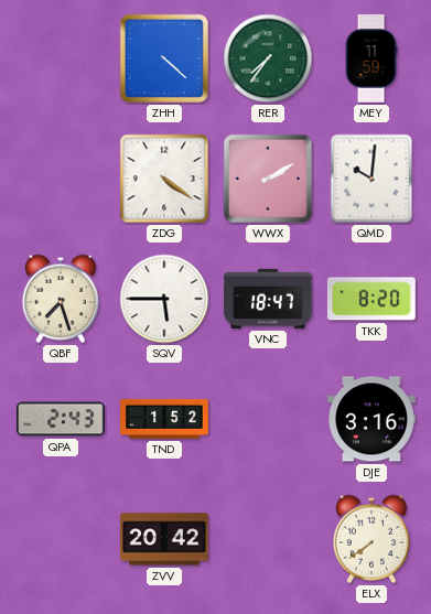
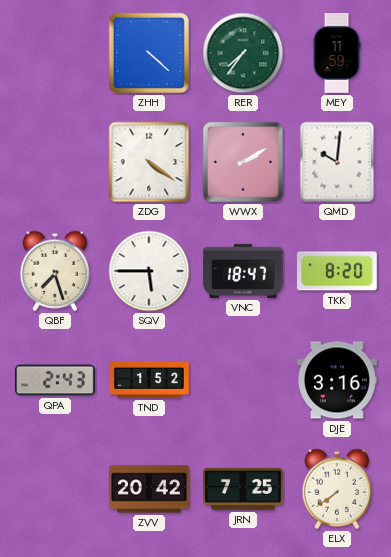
JRN: none -> 7:25 (244, 489)
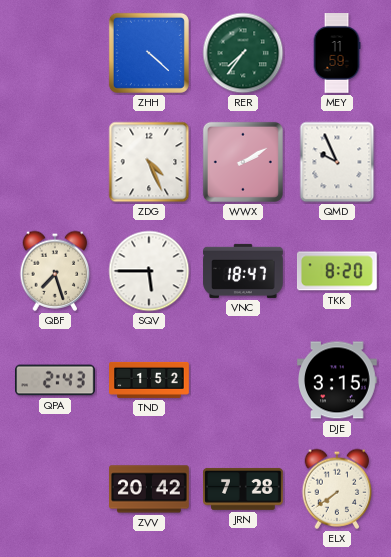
ZDG: 4:21 -> 4:26 (149, 162)
QMD: 10:01 -> 9:56 (337, 162)
DJE: 3:16 -> 3:15 (338, 380)
JRN: 7:25 -> 7:28 (244, 489)
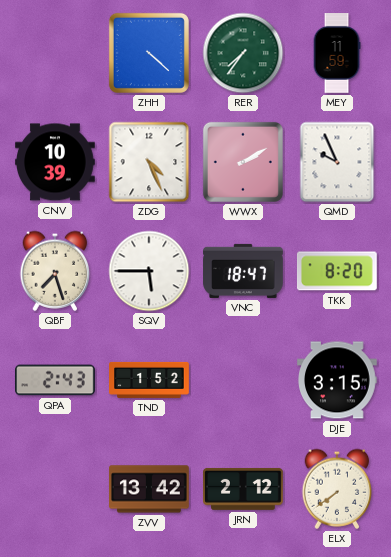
CNV: none -> 10:39 (56, 162)
ZVV: 20:42 -> 13:42 (150, 489)
JRN: 7:28 -> 2:12 (244, 489)
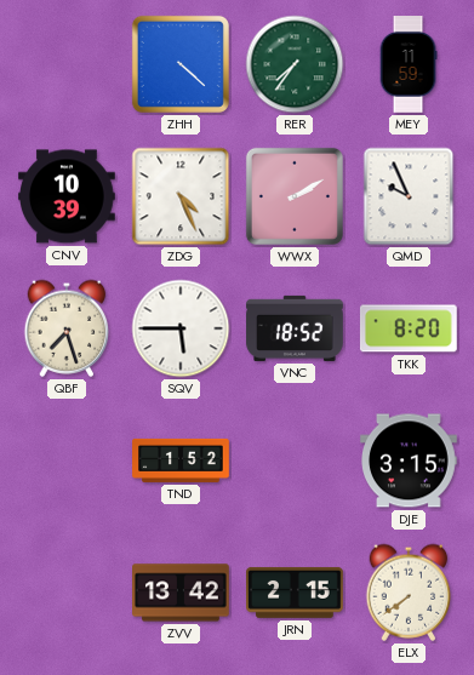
VNC: 18:47 -> 18:52 (295, 328)
QPA: 2:43 -> none (55, 380)
JRN: 2:12 -> 2:15 (296, 593)
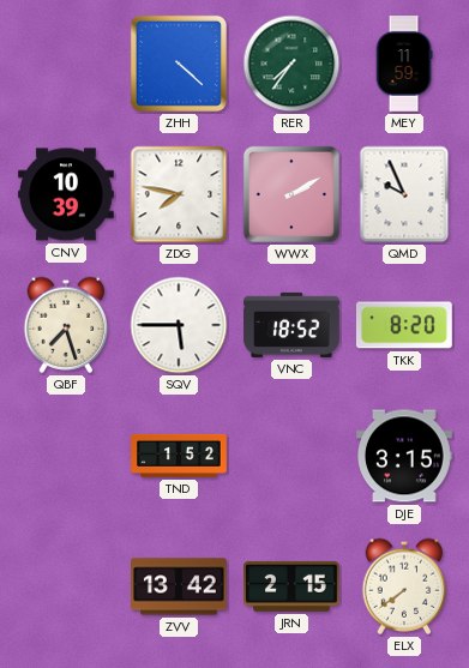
ZDG: 4:26 -> 7:47 (179, 194)
